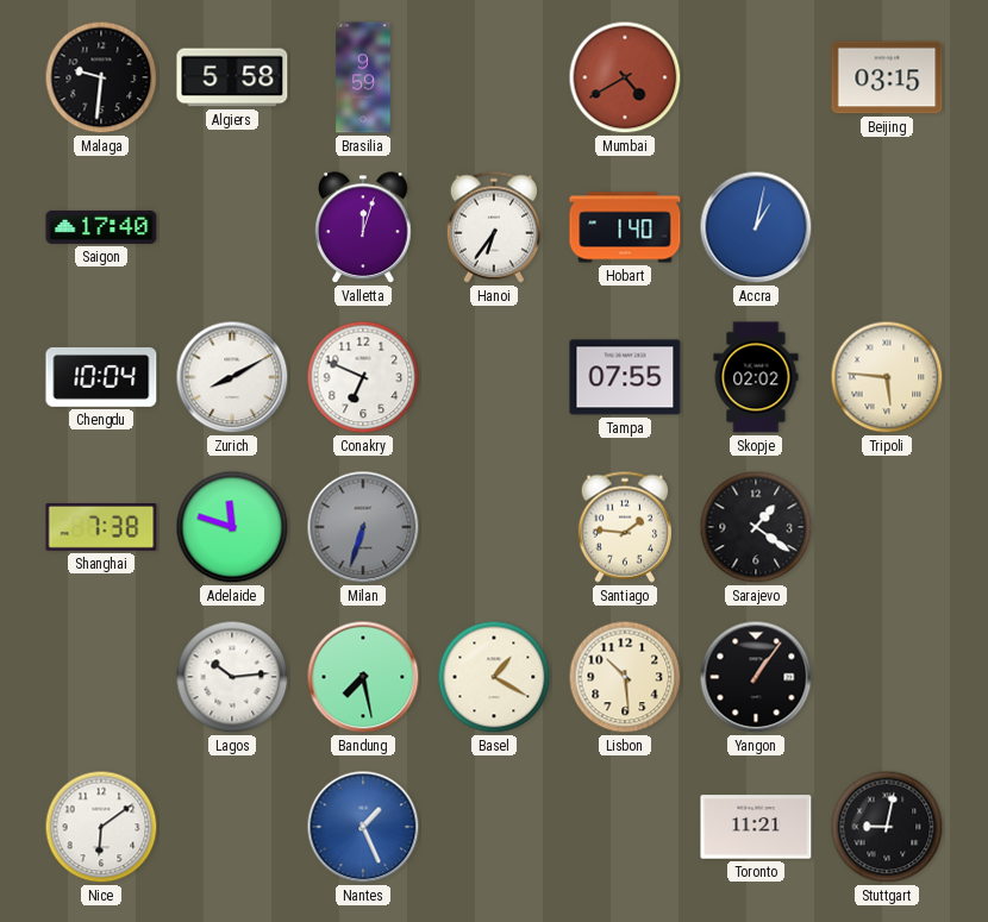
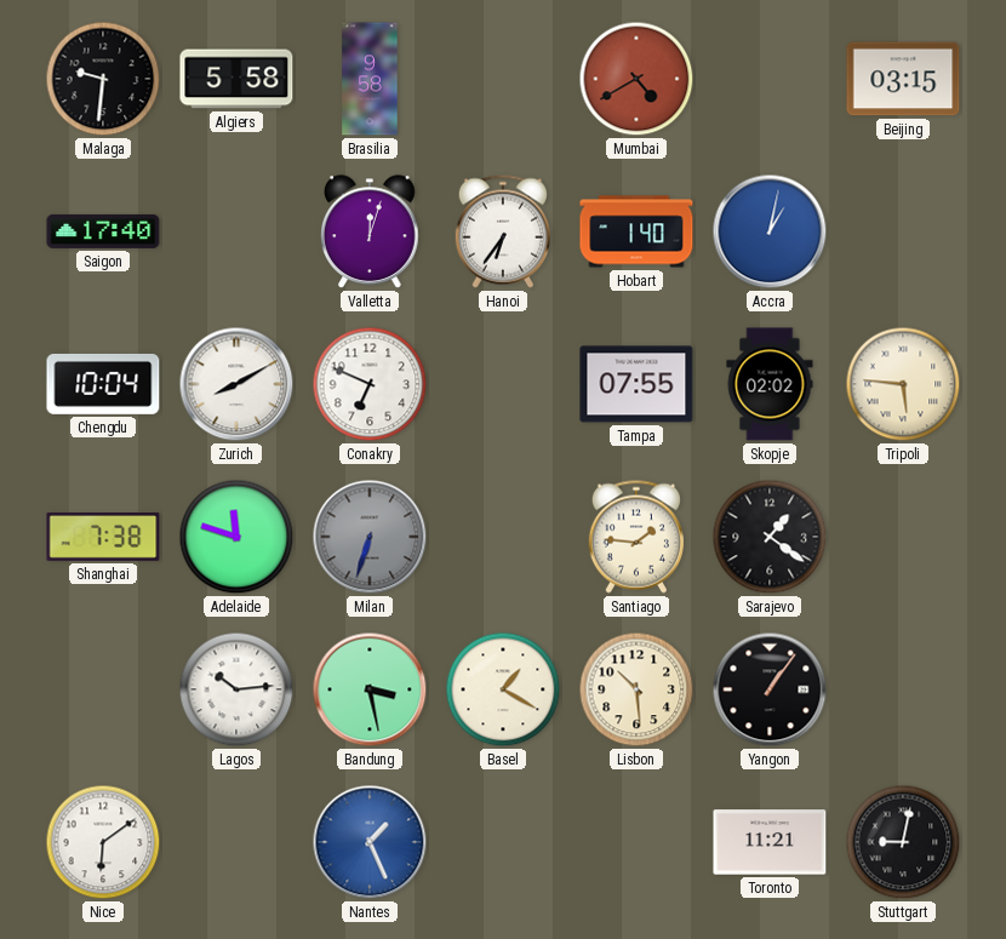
Brasilia: 9:59 -> 9:58 (370, 79)
Bandung: 7:28 -> 3:28 (370, 689)
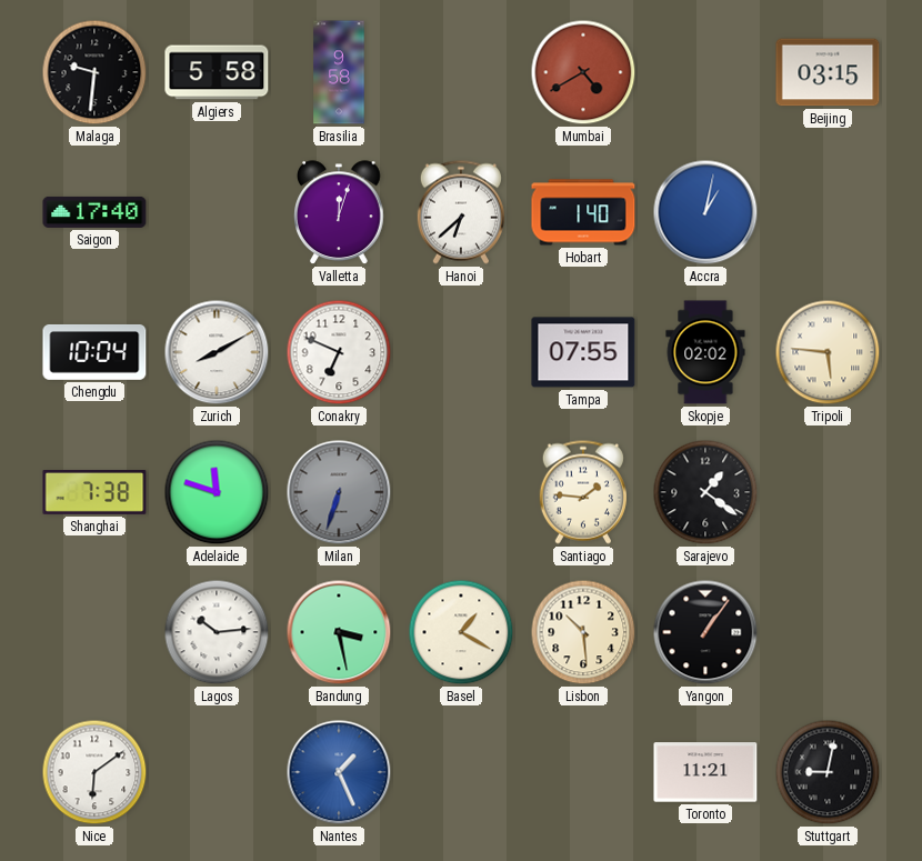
Hanoi: 6:36 -> 6:38 (461, 212)
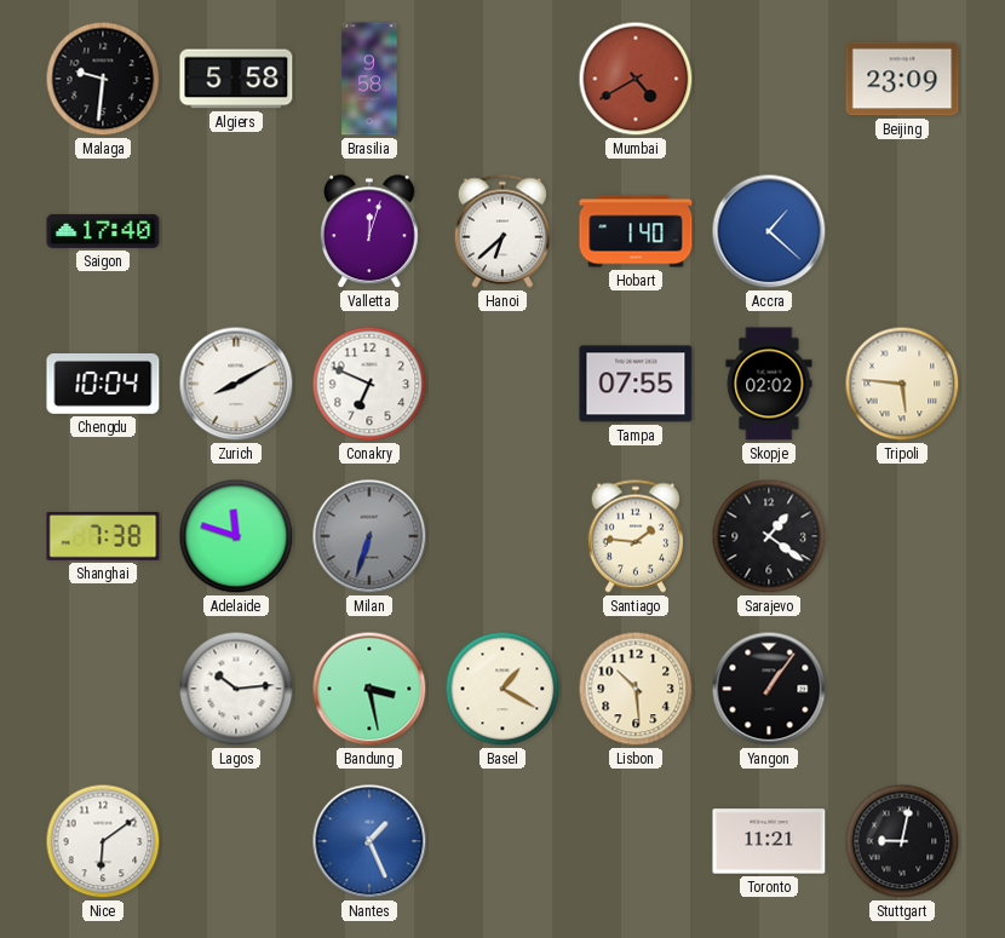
Beijing: 03:15 -> 23:09 (902, 79)
Accra: 1:02 -> 1:22 (769, 231)
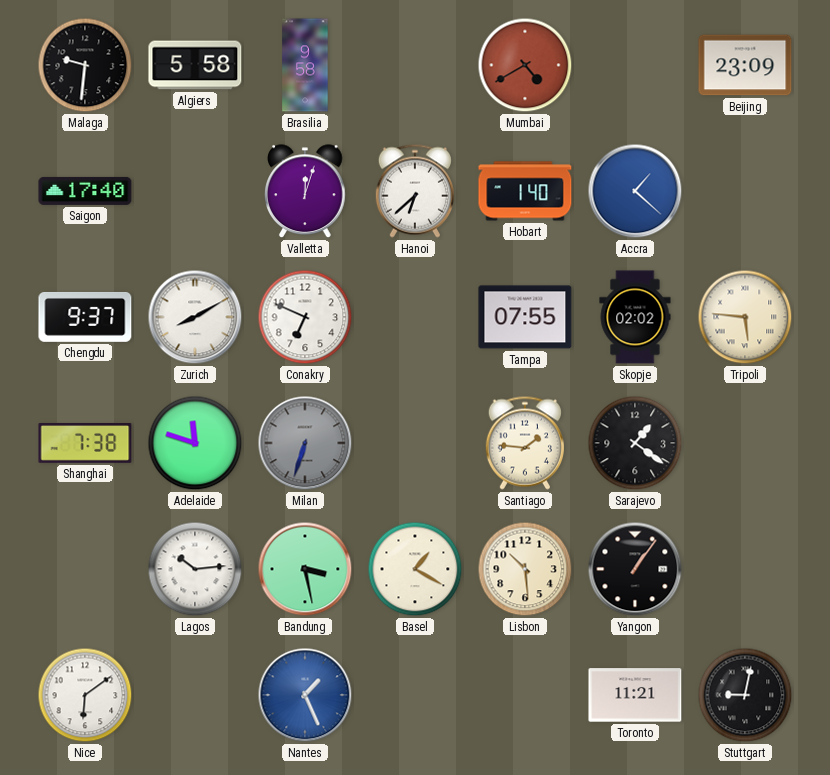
Chengdu: 10:04 -> 9:37 (85, 317)
